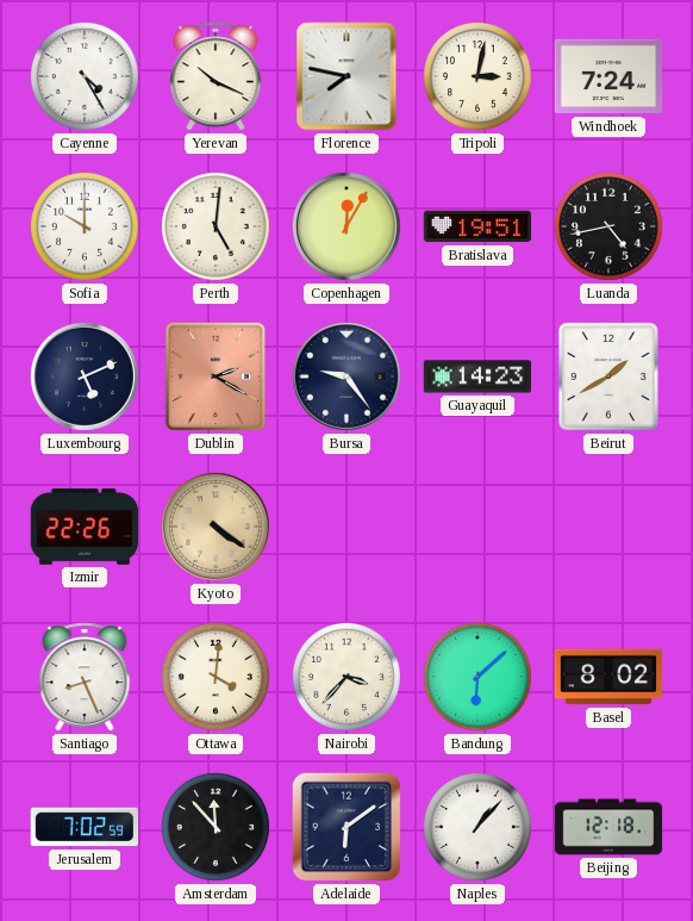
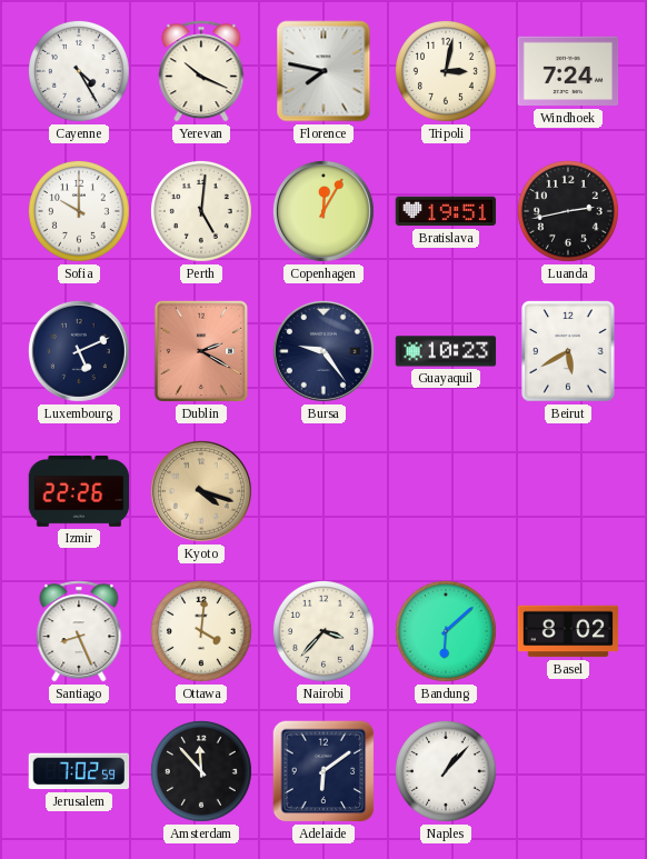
Luanda: 4:43 -> 2:43 (568, 211)
Guayaquil: 14:23 -> 10:23 (446, 351)
Beirut: 1:40 -> 5:40 (568, 351)
Kyoto: 4:21 -> 4:18 (201, 491)
Beijing: 12:18 -> none (608, 827)
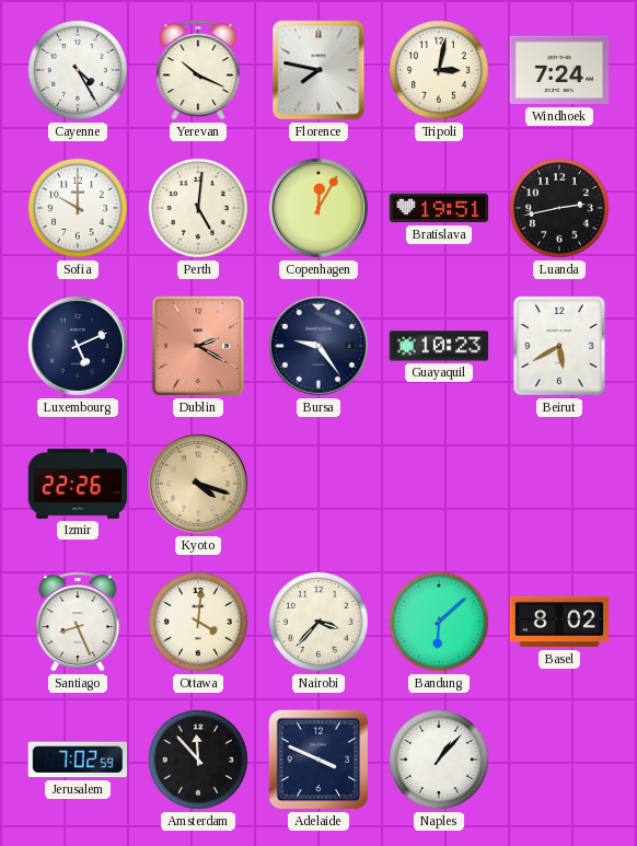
Adelaide: 6:09 -> 3:49 (319, 760)
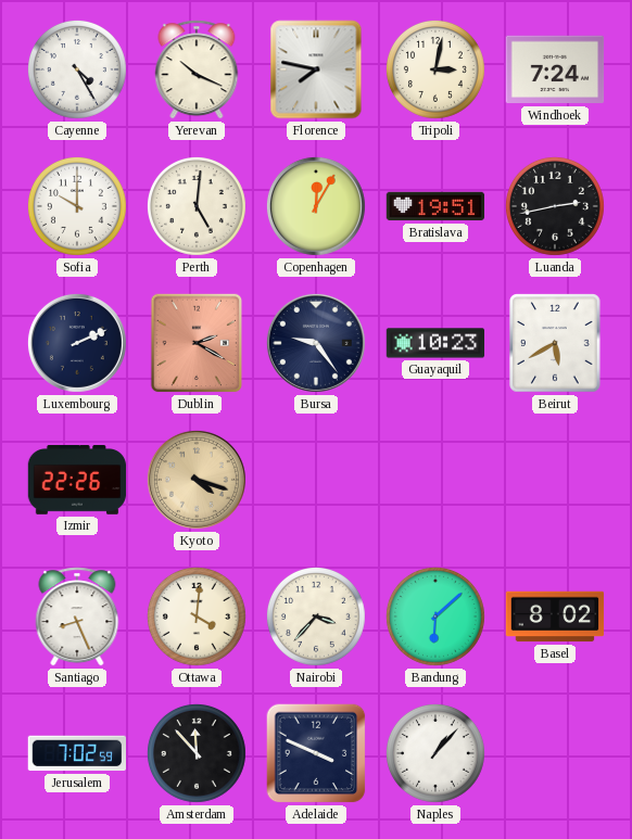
Luxembourg: 5:11 -> 2:11 (77, 343)
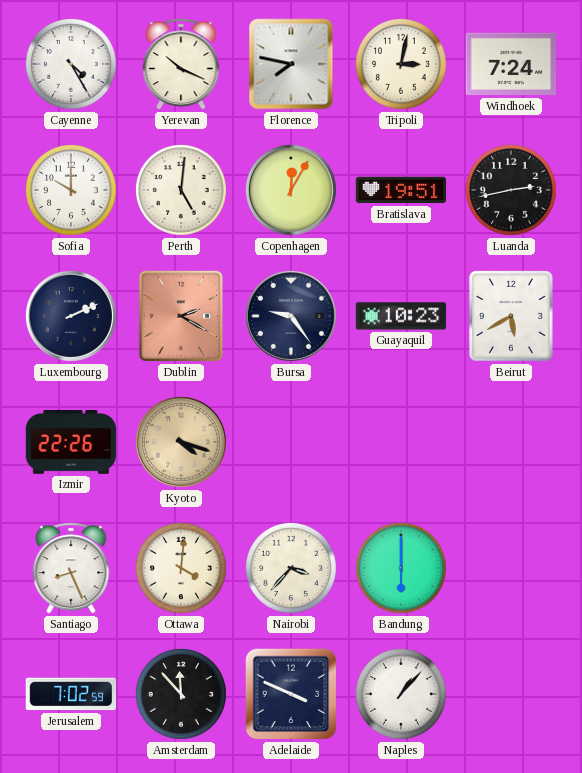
Bandung: 6:08 -> 6:00 (401, 568)
Basel: 8:02 -> none (555, 616)
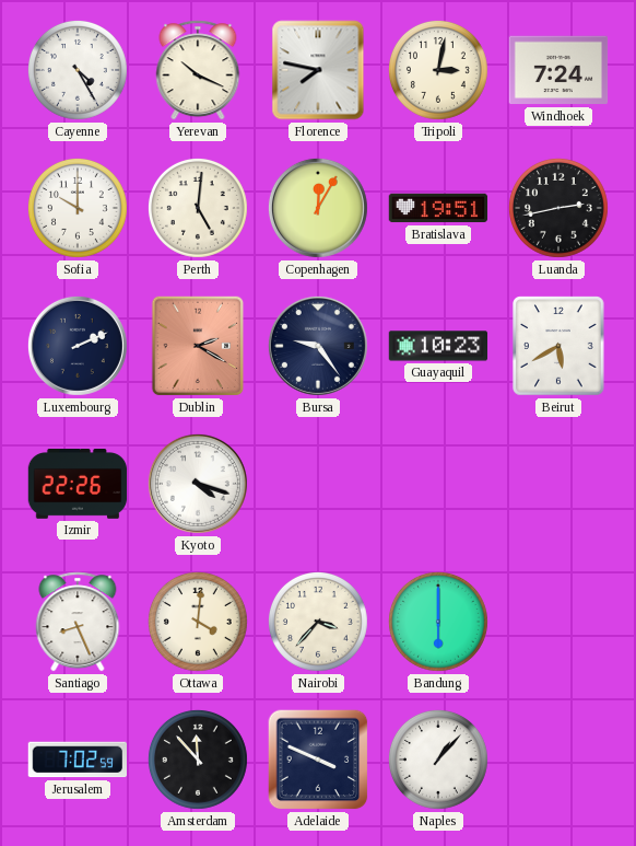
Kyoto dial: champagne -> white (198, 484)
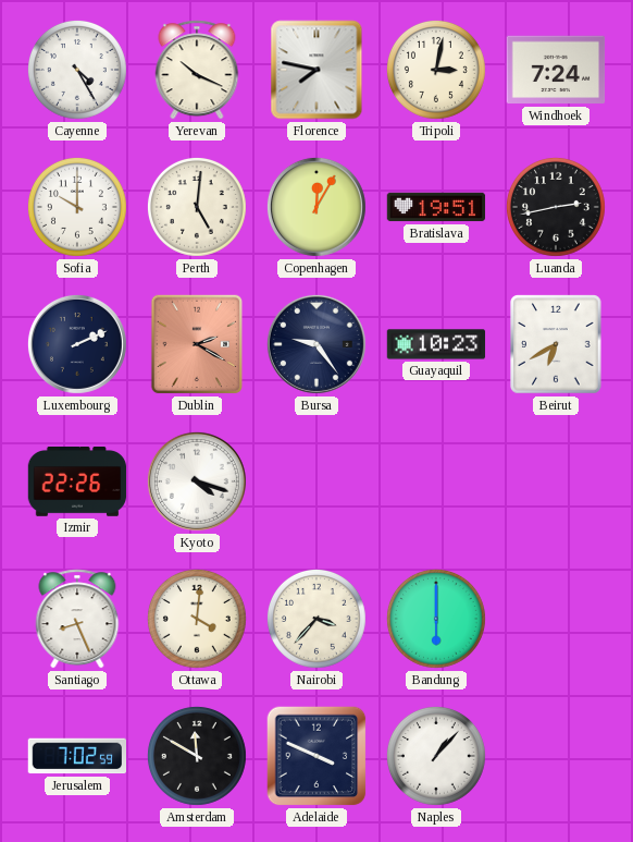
Beirut: 5:40 -> 6:40 (556, 344)
Amsterdam: 11:53 -> 11:50 (197, 756)
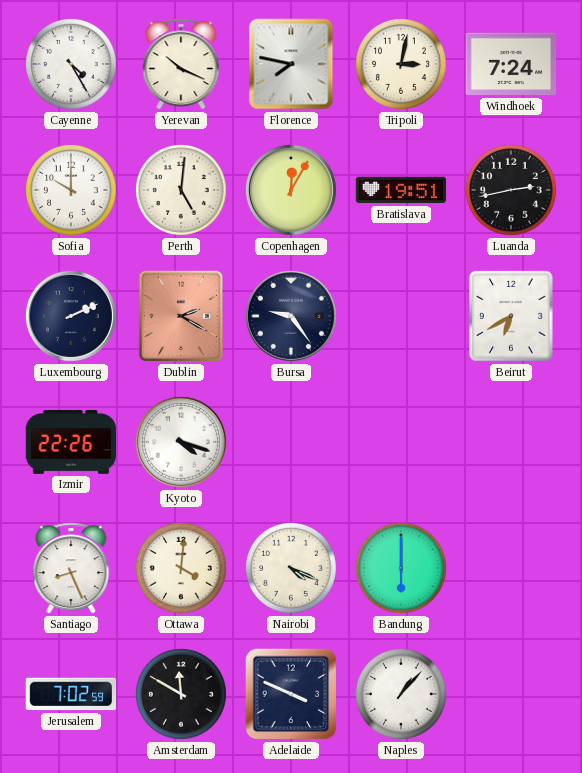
Guayaquil: 10:23 -> none (436, 344)
Nairobi: 3:37 -> 4:19 (291, 568)
